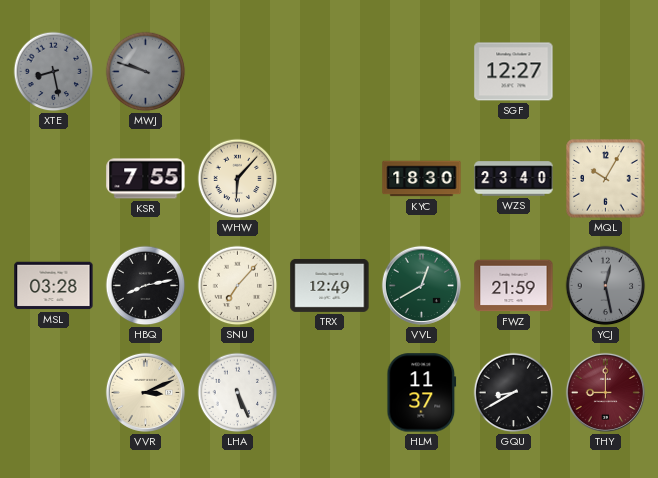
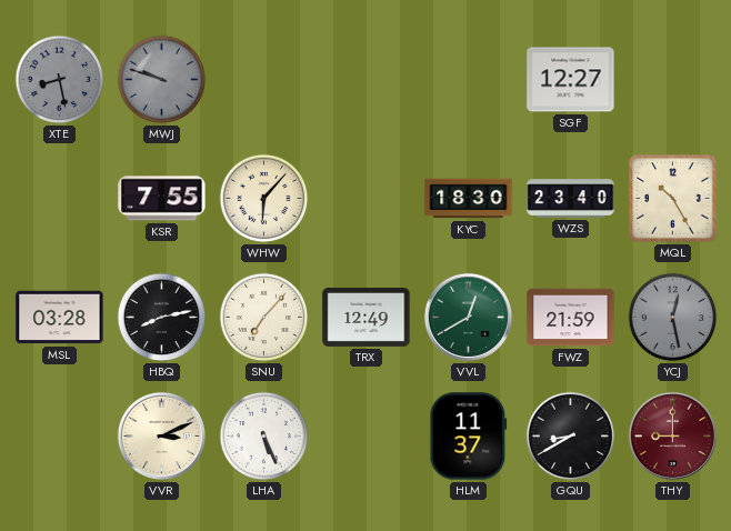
MQL: 10:05 -> 10:25 (673, 199)
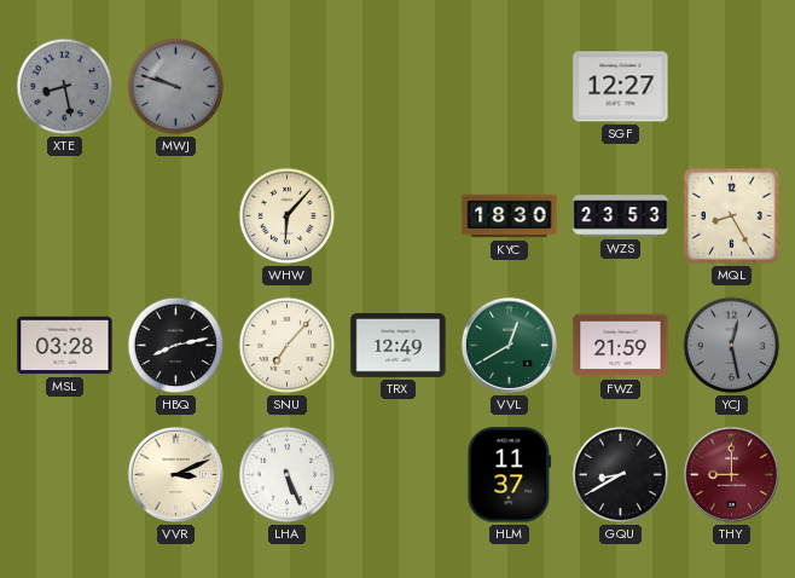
KSR: 7:55 -> none (162, 199)
WZS: 23:40 -> 23:53 (621, 216)
MQL: 10:25 -> 8:25 (732, 216)
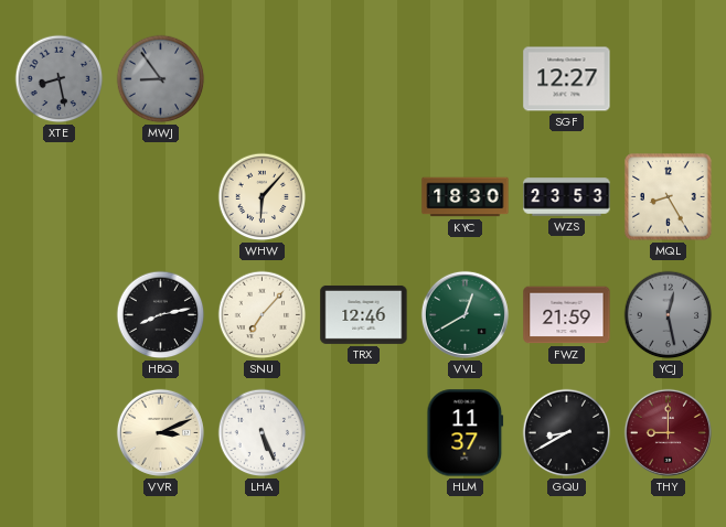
MWJ: 9:48 -> 8:54 (161, 79)
MSL: 03:28 -> none (65, 346)
TRX: 12:49 -> 12:46 (364, 314)
